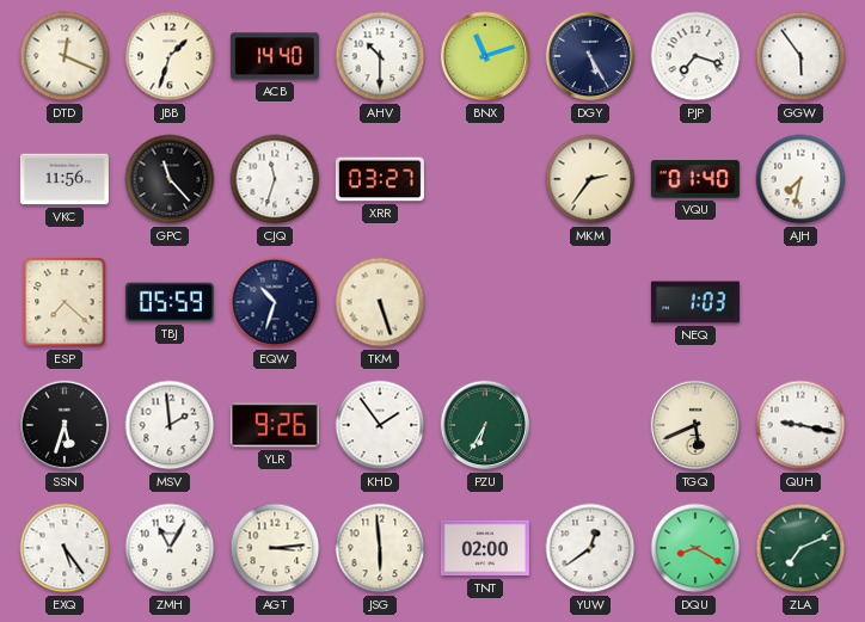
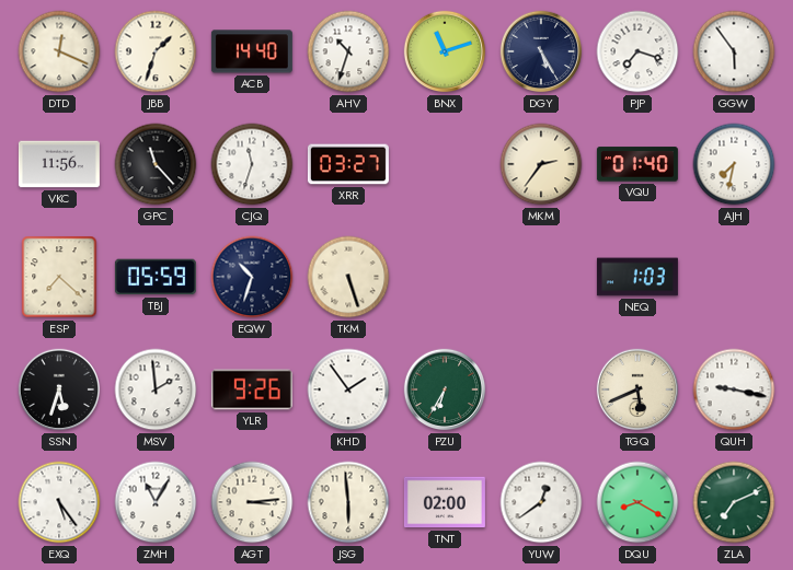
AHV: 10:30 -> 10:33 (348, 51)
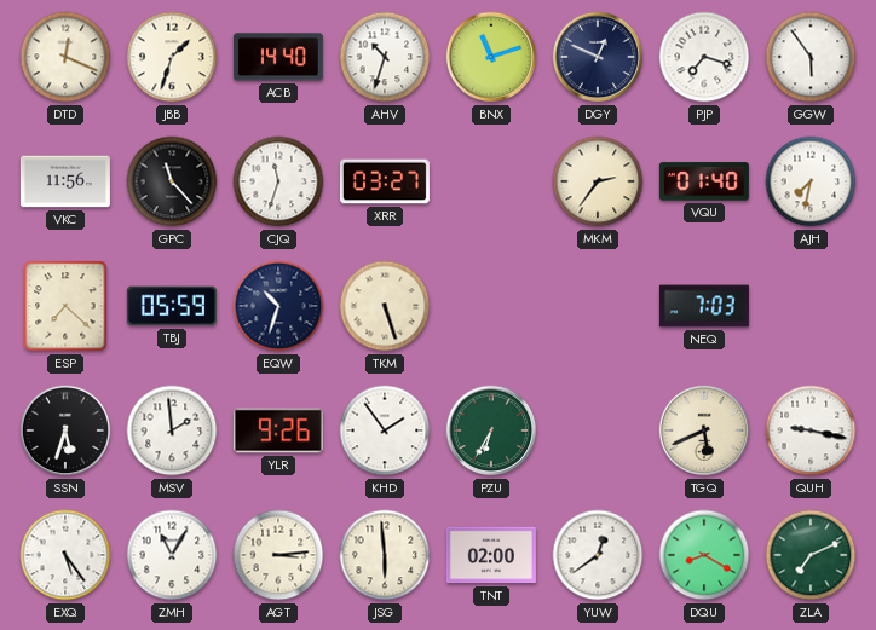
DGY: 5:25 -> 12:49 (598, 57)
NEQ: 1:03 -> 7:03 (704, 306)
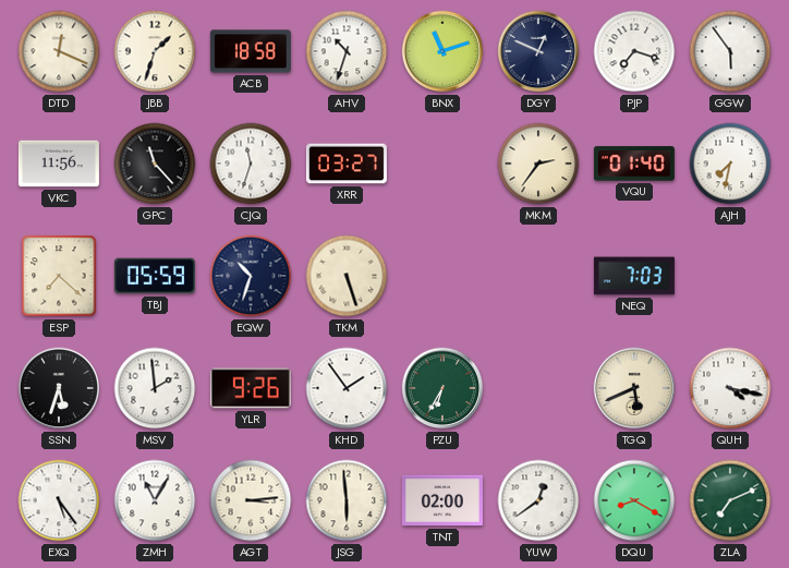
ACB: 14:40 -> 18:58 (251, 51)
QUH: 9:17 -> 4:17 (730, 388)
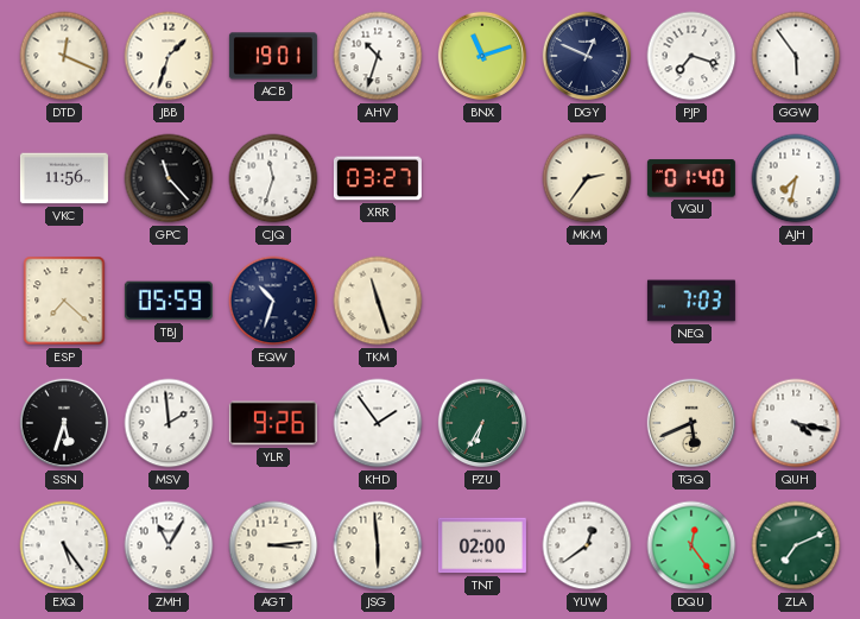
ACB: 18:58 -> 19:01 (273, 56)
TKM: 5:27 -> 11:27 (378, 301)
DQU: 8:20 -> 12:24 (691, 545)
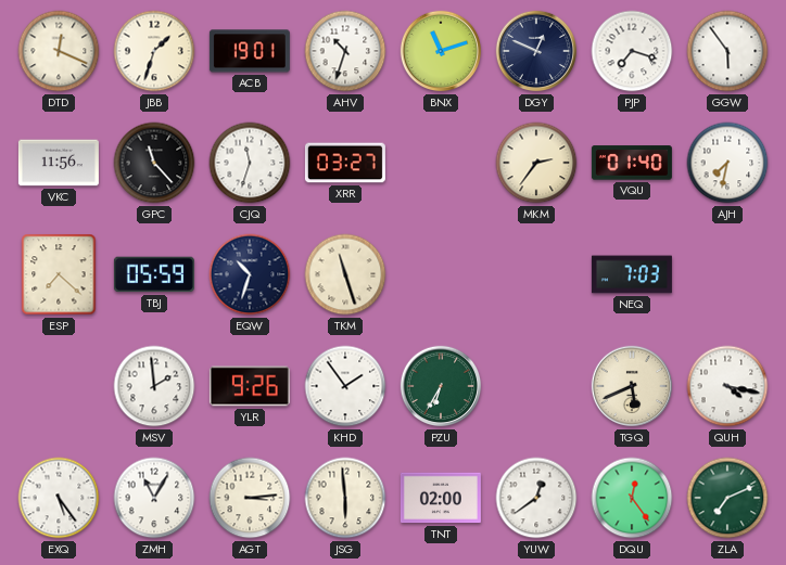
SSN: 5:33 -> none (64, 423)
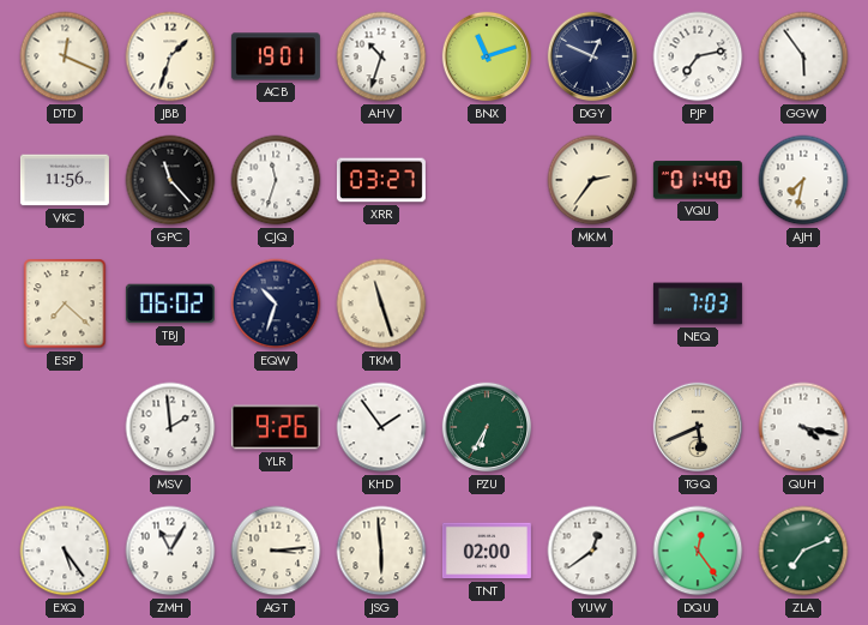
PJP: 7:18 -> 7:13 (698, 56)
TBJ: 05:59 -> 06:02 (170, 304)
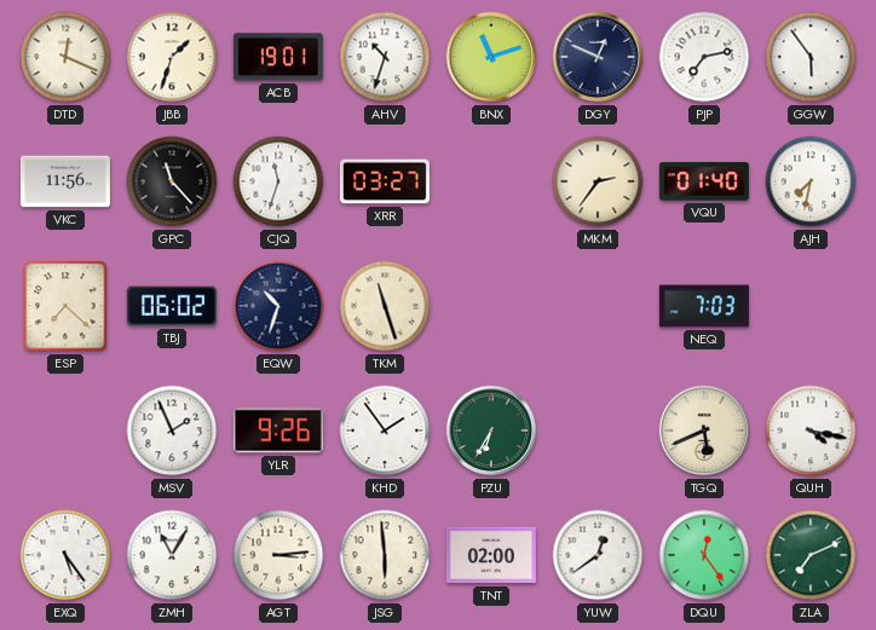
MSV: 1:59 -> 1:56 (172, 430)
